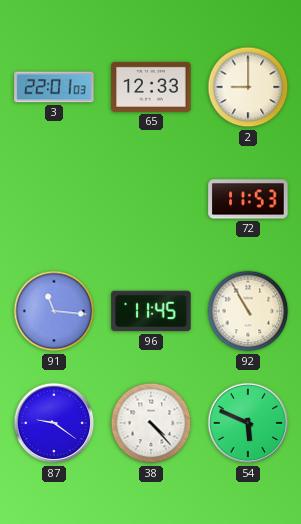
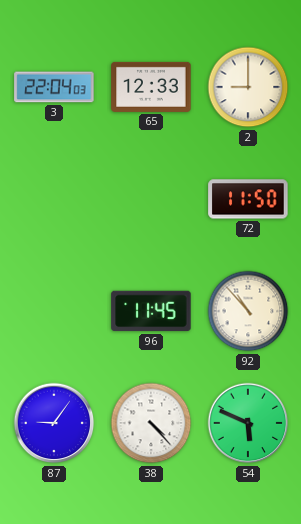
3: 22:01 -> 22:04 (54, 87)
72: 11:53 -> 11:50 (248, 199)
91: 11:16 -> none (54, 311)
92: 10:55 -> 10:53 (248, 311)
87: 9:21 -> 9:06 (54, 423)
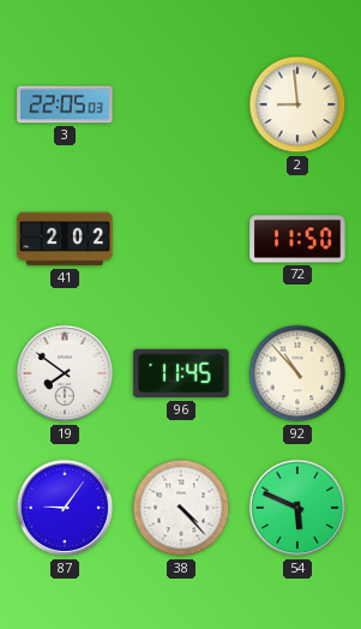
3: 22:04 -> 22:05 (65, 104)
65: 12:33 -> none (151, 87)
2: 9:00 -> 8:59 (297, 104)
41: none -> 2:02 (65, 239)
19: none -> 7:51 (65, 373)
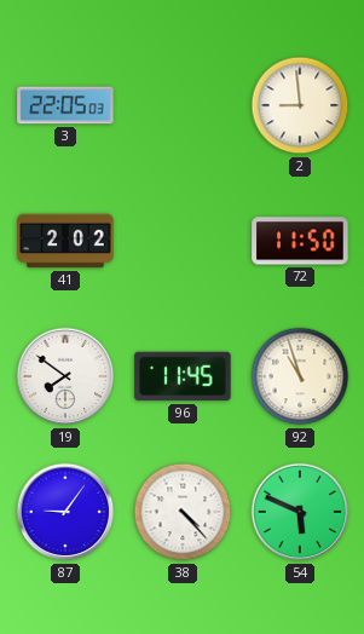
92: 10:53 -> 10:57 (300, 376)
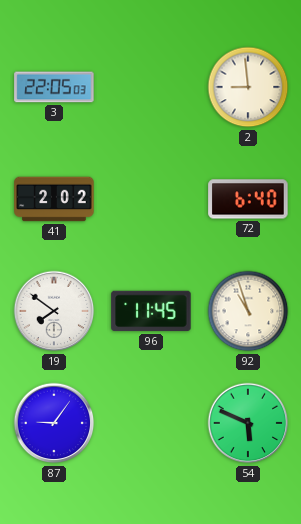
72: 11:50 -> 6:40 (248, 199)
38: 4:23 -> none (183, 512)
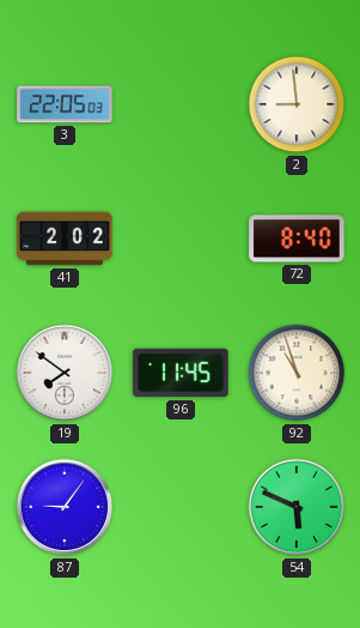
72: 6:40 -> 8:40 (297, 238)
